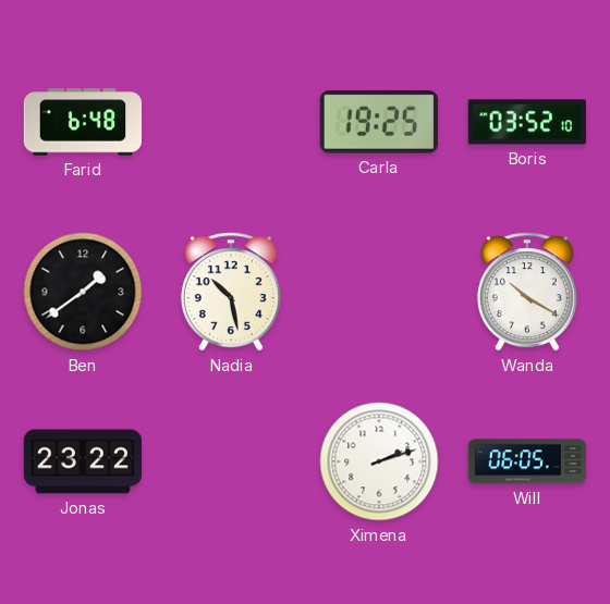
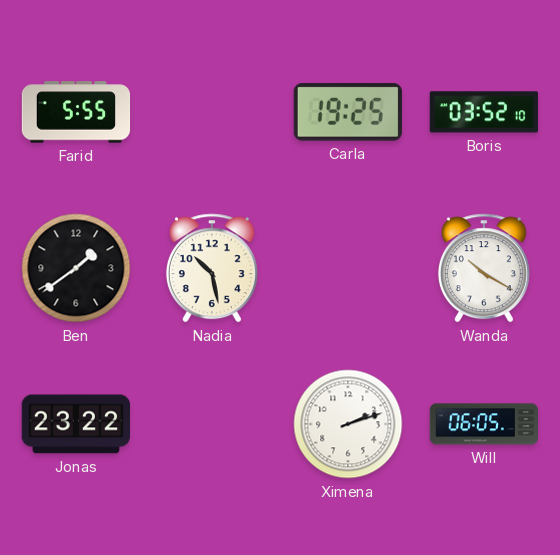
Farid: 6:48 -> 5:55 (76, 112)
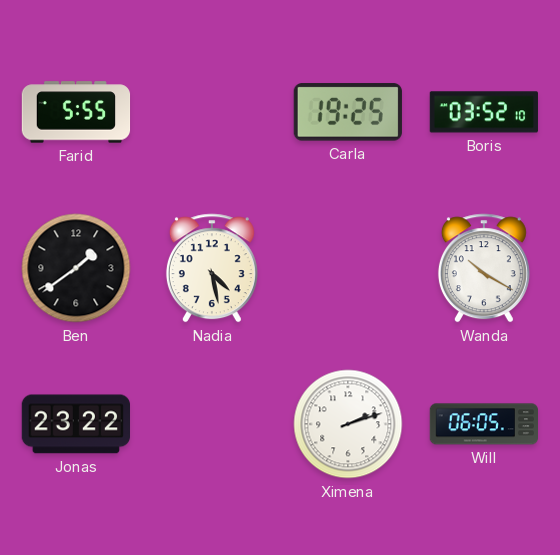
Nadia: 10:28 -> 4:28 (212, 268)
